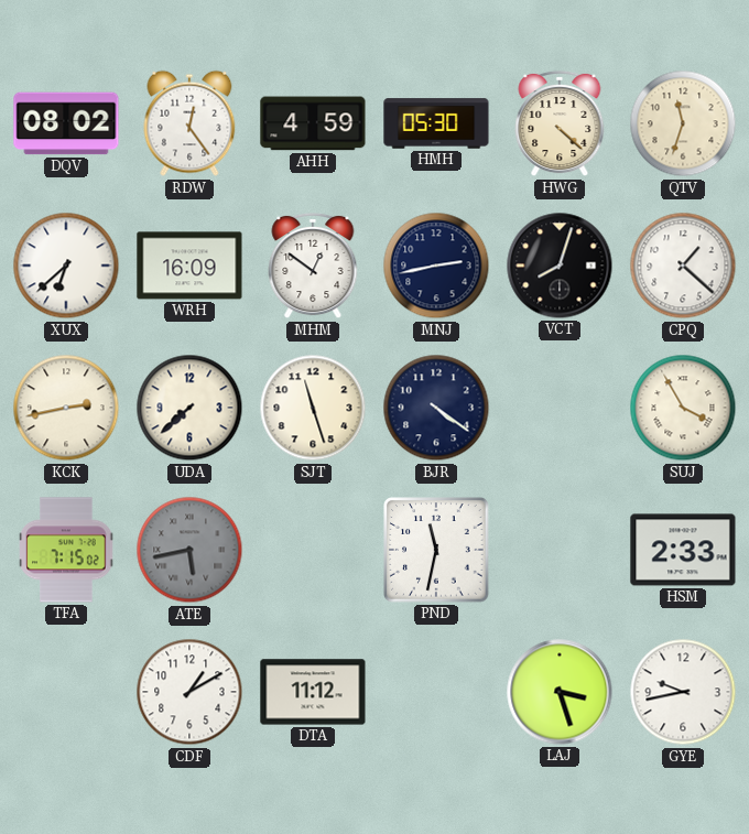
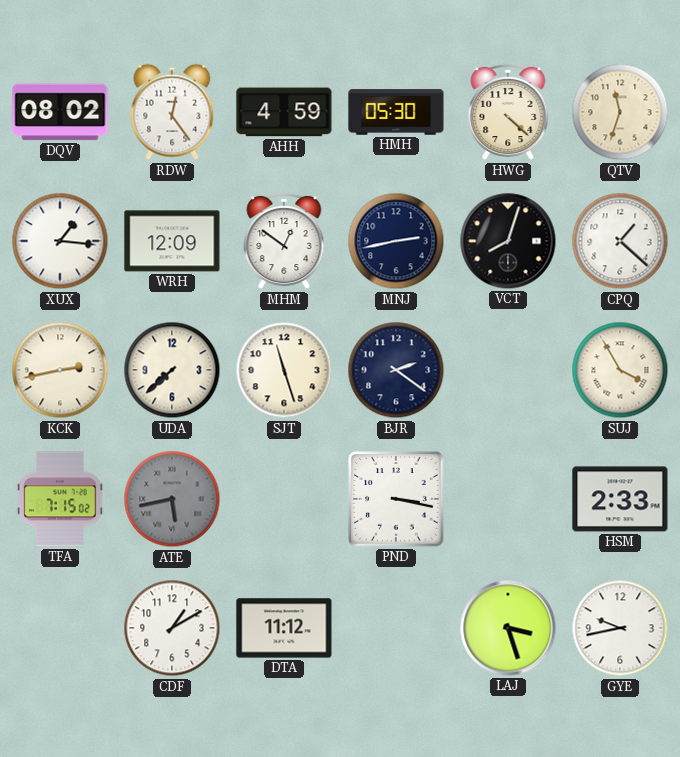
XUX: 6:38 -> 1:16 (60, 241)
WRH: 16:09 -> 12:09 (172, 241)
BJR: 4:21 -> 2:21 (396, 370)
PND: 11:32 -> 3:17 (396, 499)
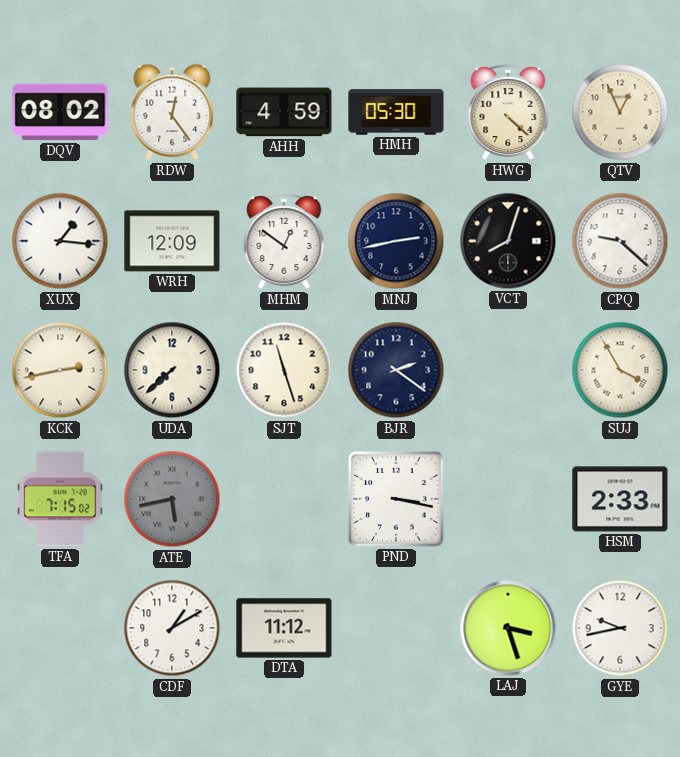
QTV: 11:33 -> 12:56 (620, 112)
CPQ: 1:22 -> 9:22 (620, 241)
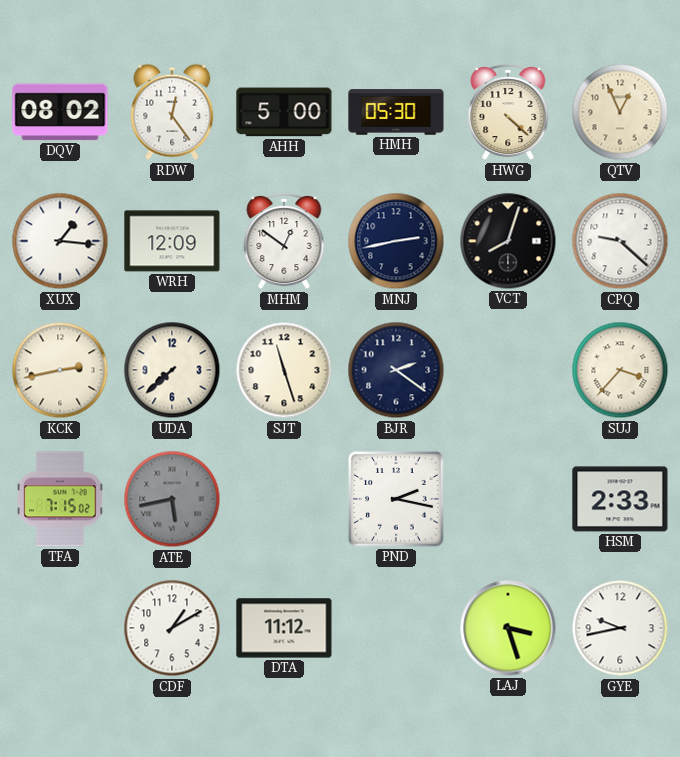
AHH: 4:59 -> 5:00 (284, 112)
SUJ: 3:55 -> 3:37 (620, 370)
PND: 3:17 -> 2:17 (396, 499)
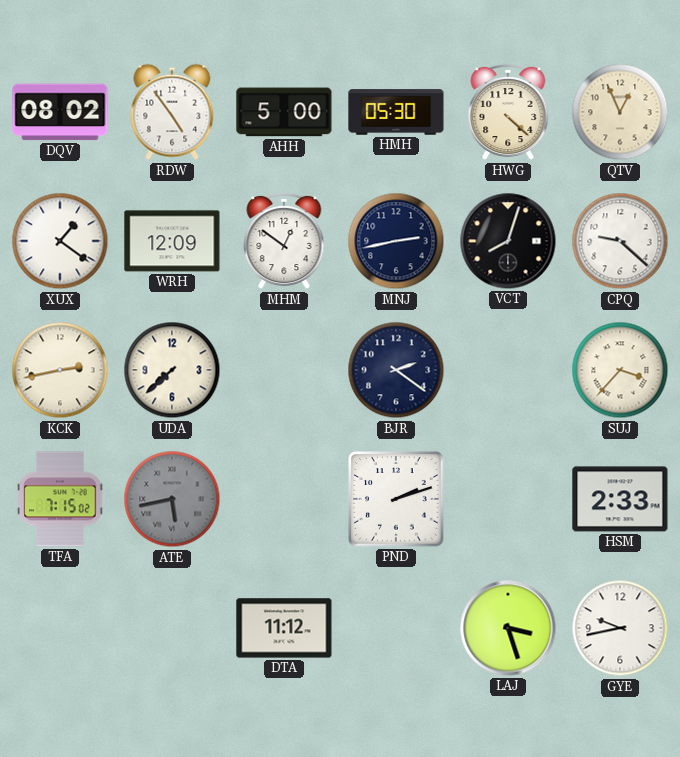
RDW: 12:24 -> 4:54 (172, 112)
XUX: 1:16 -> 1:21 (60, 241)
SJT: 11:27 -> none (284, 370)
PND: 2:17 -> 2:12 (396, 499)
CDF: 1:10 -> none (172, 628)
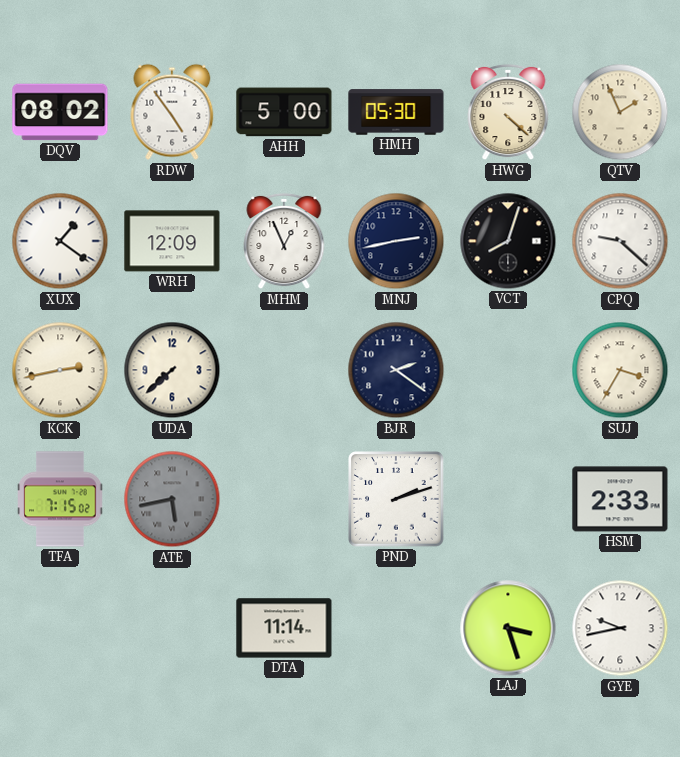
QTV: 12:56 -> 1:56 (620, 112)
MHM: 12:51 -> 12:56 (284, 241)
SUJ: 3:37 -> 3:35 (620, 370)
DTA: 11:12 -> 11:14 (284, 628)
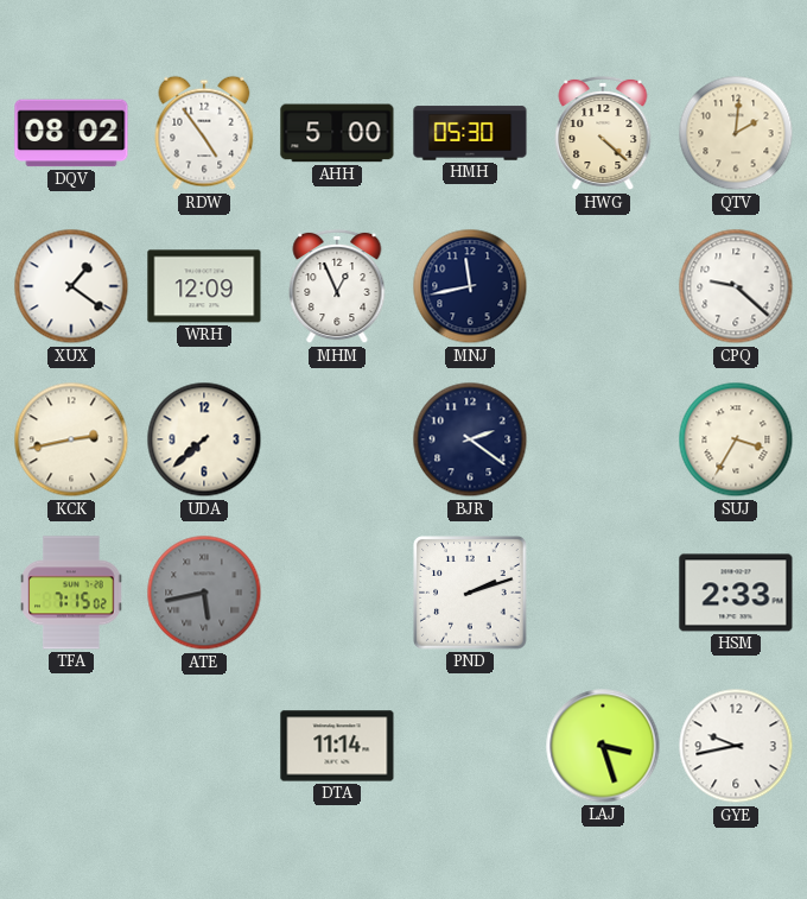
QTV: 1:56 -> 2:01 (736, 133)
MNJ: 2:43 -> 11:43 (470, 286)
VCT: 8:03 -> none (508, 241)
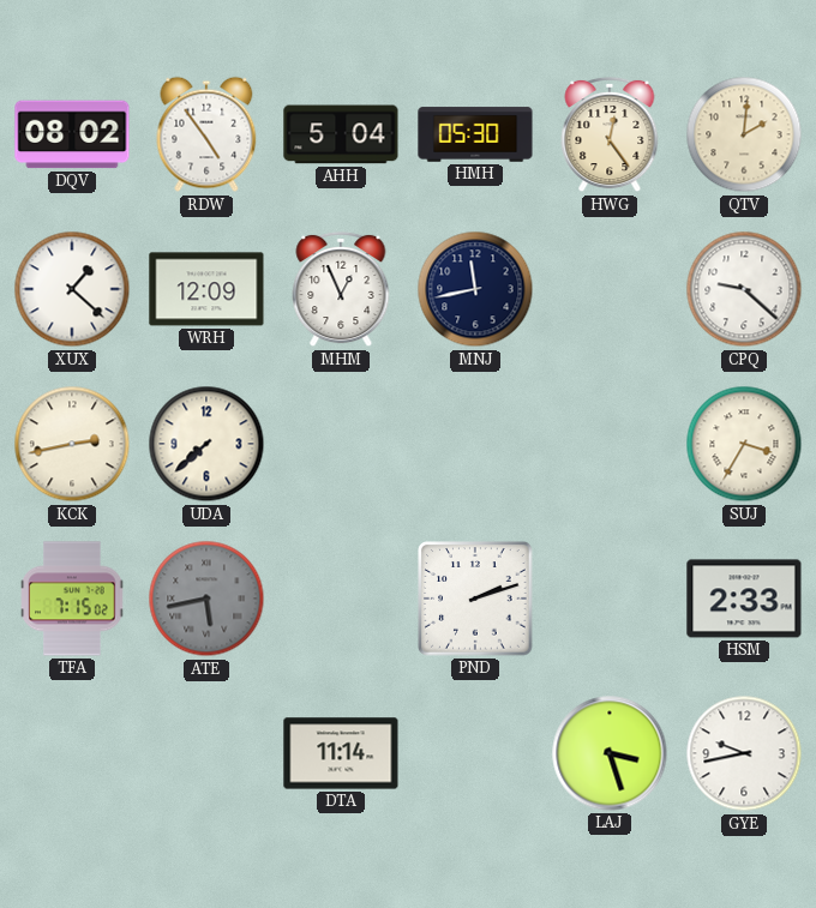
AHH: 5:00 -> 5:04 (341, 134)
HWG: 4:22 -> 12:24 (610, 134)
XUX: 1:21 -> 1:22 (72, 289)
BJR: 2:21 -> none (470, 439)
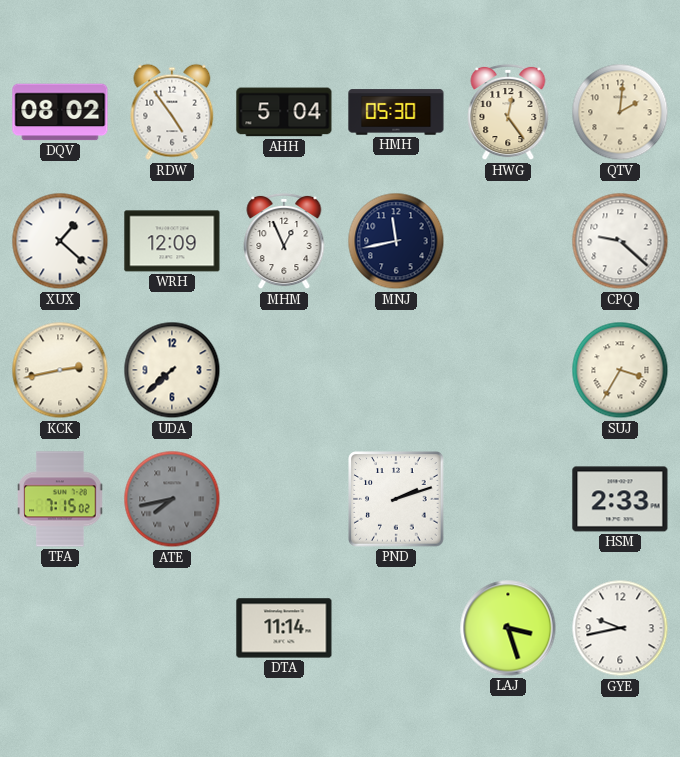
ATE: 5:43 -> 7:43 (172, 499)
